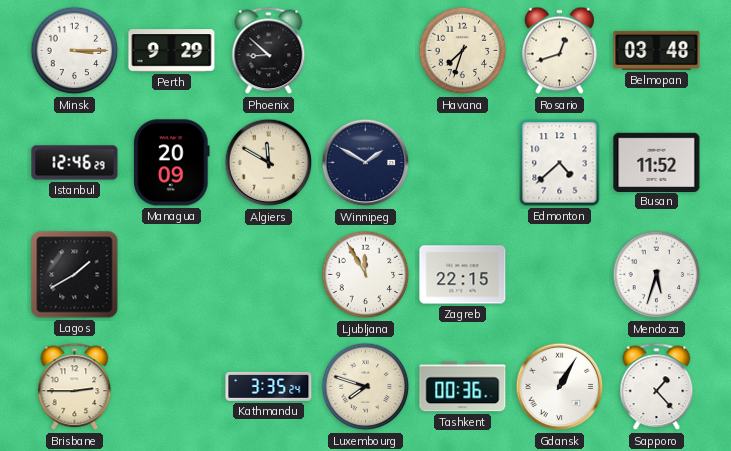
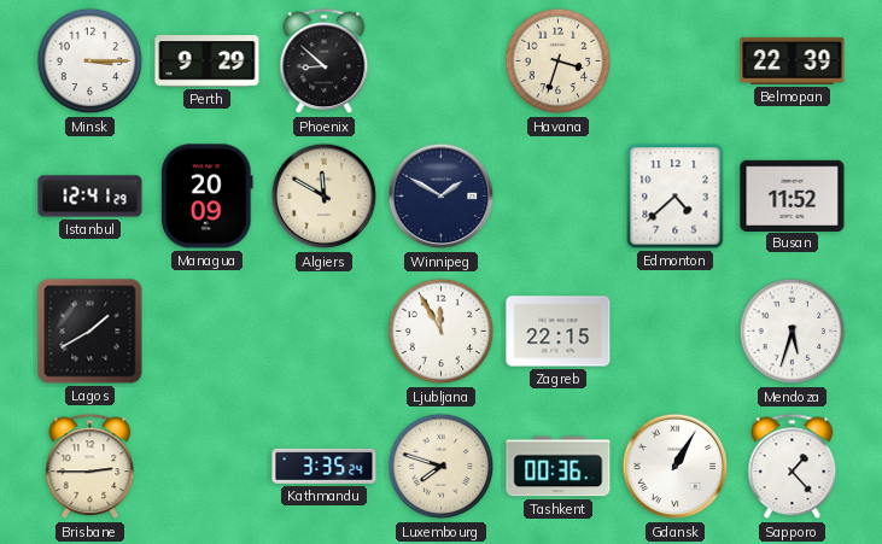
Havana: 7:33 -> 3:33 (559, 62)
Rosario: 12:42 -> none (560, 51)
Belmopan: 03:48 -> 22:39 (793, 60)
Istanbul: 12:46 -> 12:41 (90, 197)
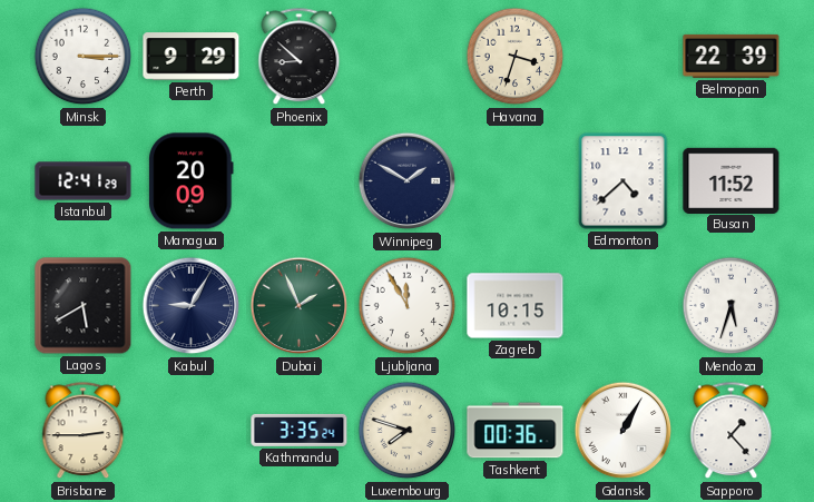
Algiers: 11:50 -> none (325, 197)
Lagos: 1:40 -> 5:40 (84, 306)
Kabul: none -> 9:05 (192, 306)
Dubai: none -> 1:56 (300, 306)
Zagreb: 22:15 -> 10:15 (516, 306)
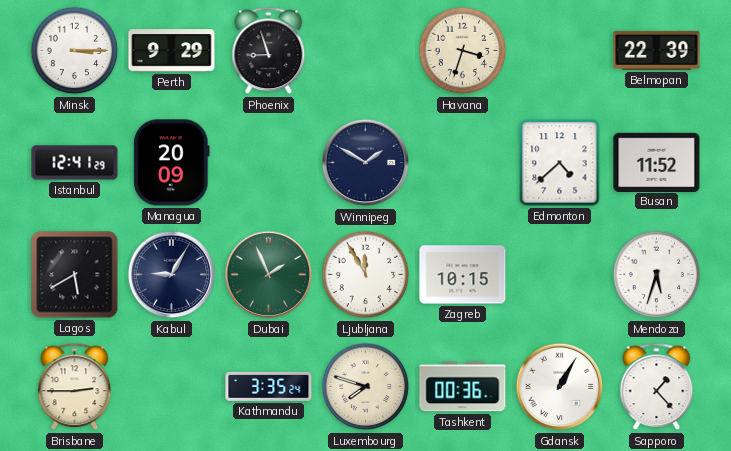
Phoenix: 8:52 -> 8:57 (269, 51)
